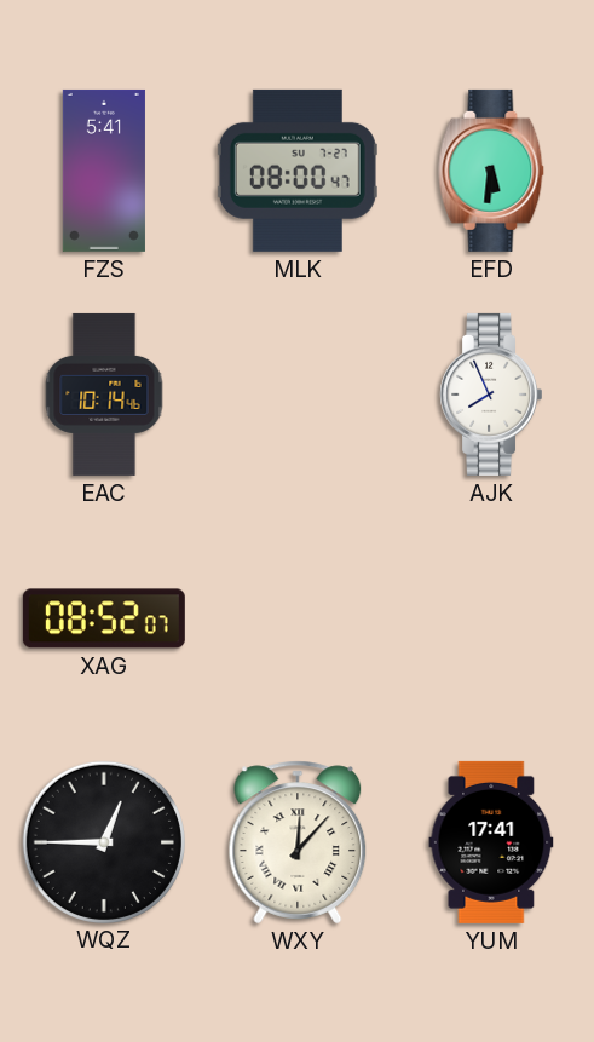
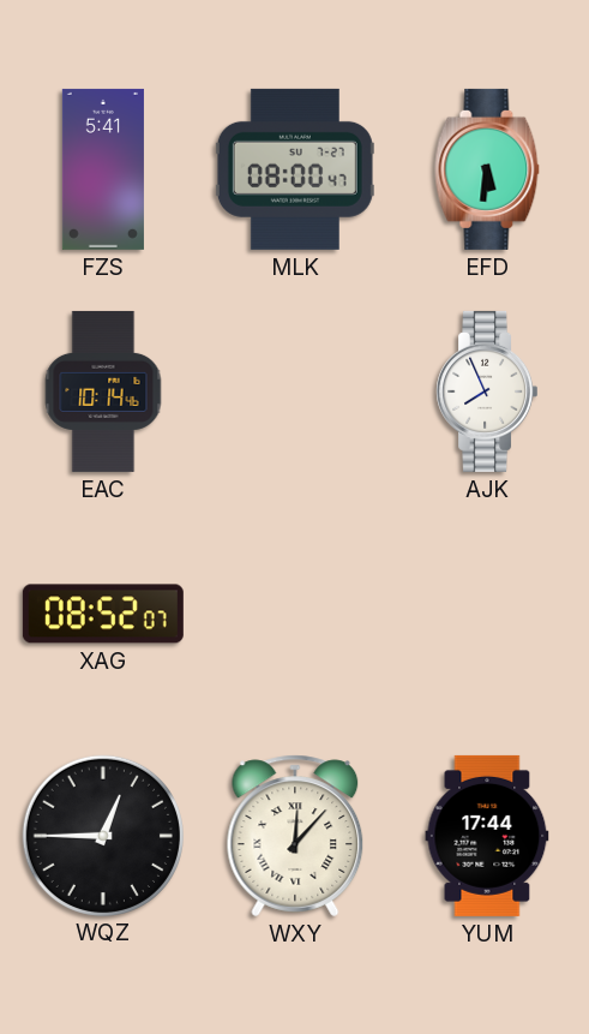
YUM: 17:41 -> 17:44 (487, 836)
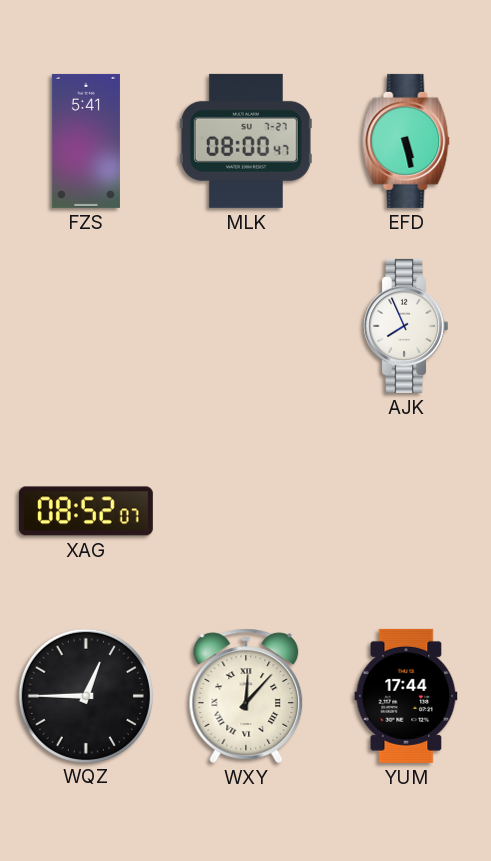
EFD: 5:31 -> 5:28 (406, 141)
EAC: 10:14 -> none (103, 392)
